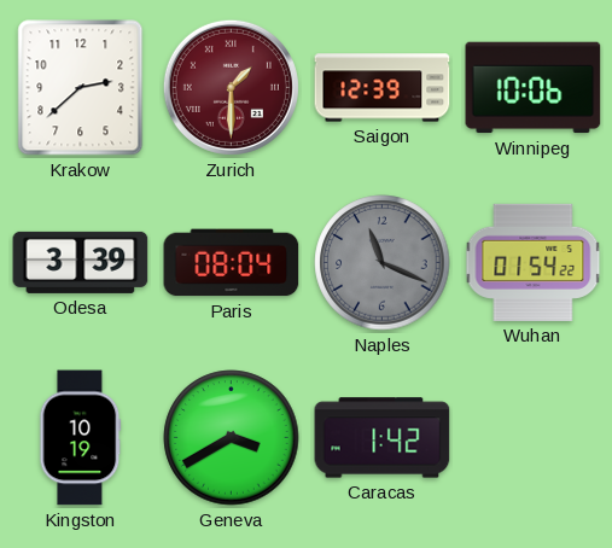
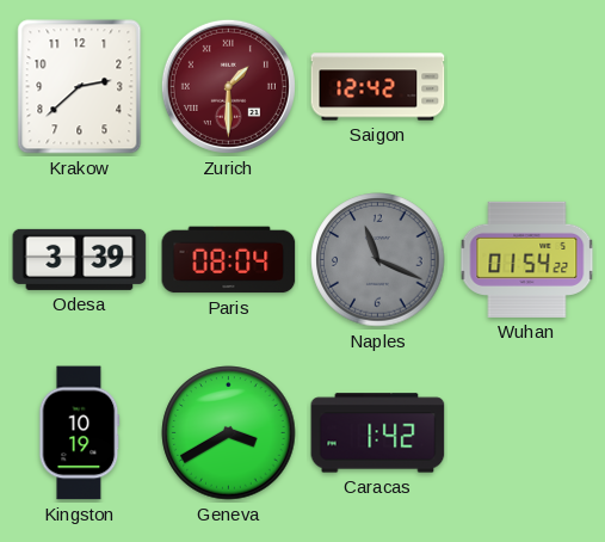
Saigon: 12:39 -> 12:42 (378, 87)
Winnipeg: 10:06 -> none (534, 88)
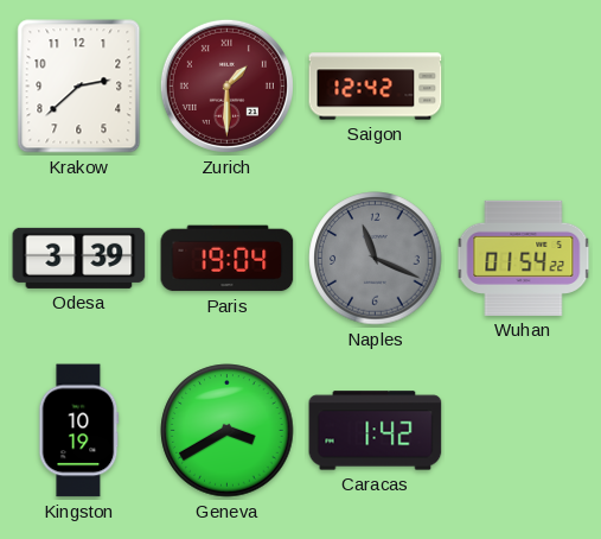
Paris: 08:04 -> 19:04 (228, 259)
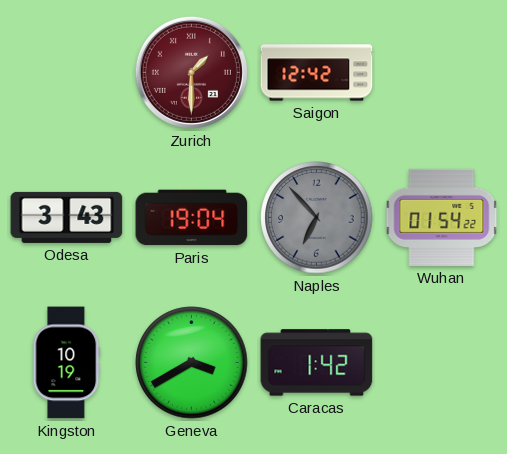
Krakow: 2:38 -> none (79, 87)
Odesa: 3:39 -> 3:43 (67, 217)
Naples: 11:19 -> 6:53 (317, 218)
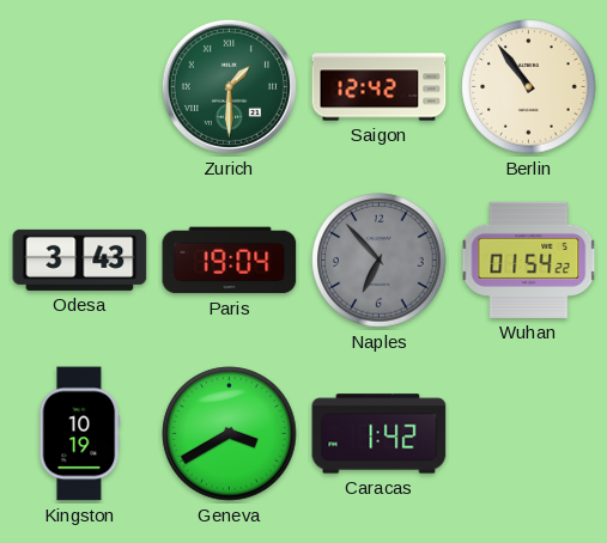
Zurich dial: burgundy -> green (229, 86)
Berlin: none -> 10:54 (529, 87)
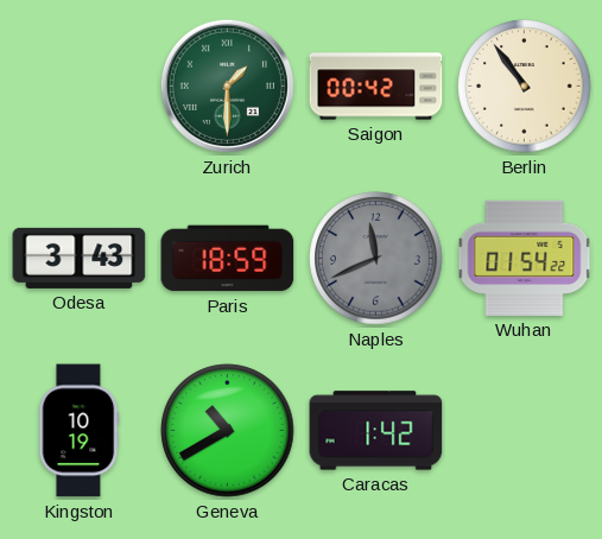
Saigon: 12:42 -> 00:42 (376, 87)
Paris: 19:04 -> 18:59 (228, 259)
Naples: 6:53 -> 11:41 (376, 259)
Geneva: 3:40 -> 10:40 (228, 431)
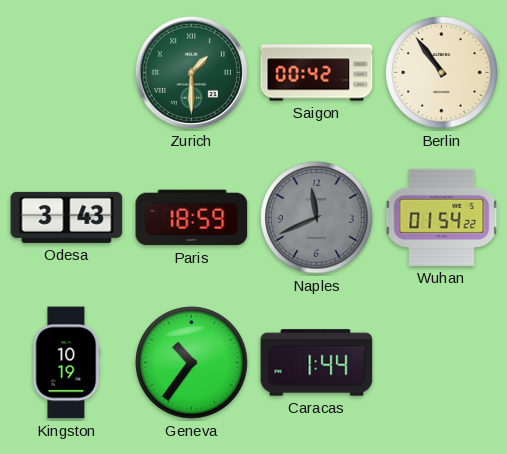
Geneva: 10:40 -> 10:36 (192, 363)
Caracas: 1:42 -> 1:44 (317, 363)
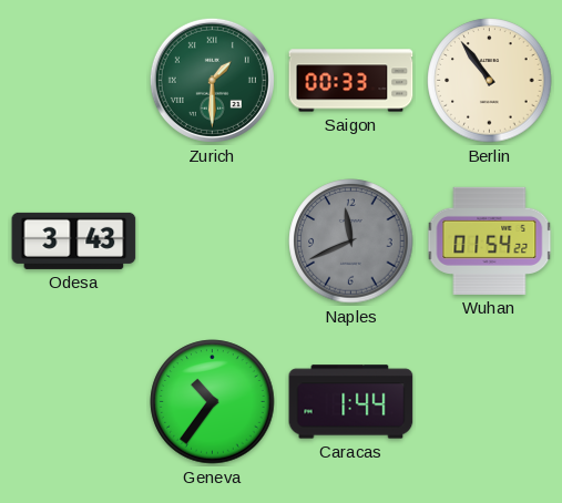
Saigon: 00:42 -> 00:33 (351, 81)
Paris: 18:59 -> none (192, 218)
Kingston: 10:19 -> none (67, 363)
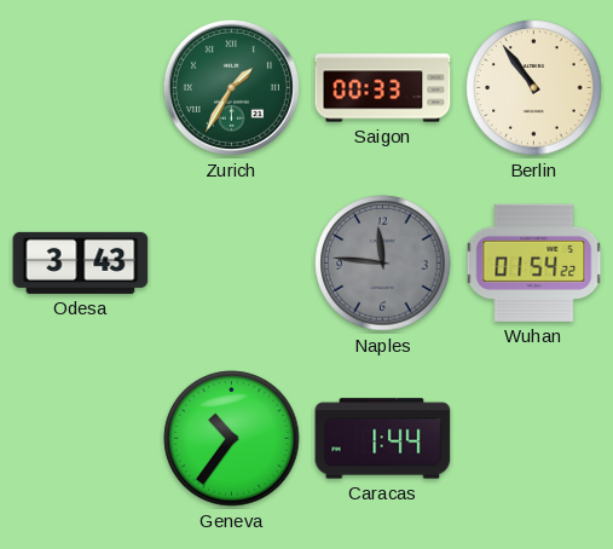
Zurich: 1:30 -> 1:35 (231, 87)
Naples: 11:41 -> 11:46 (383, 264)
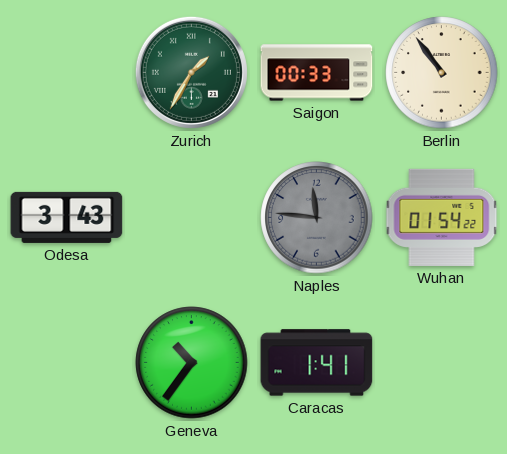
Caracas: 1:44 -> 1:41 (317, 363)
